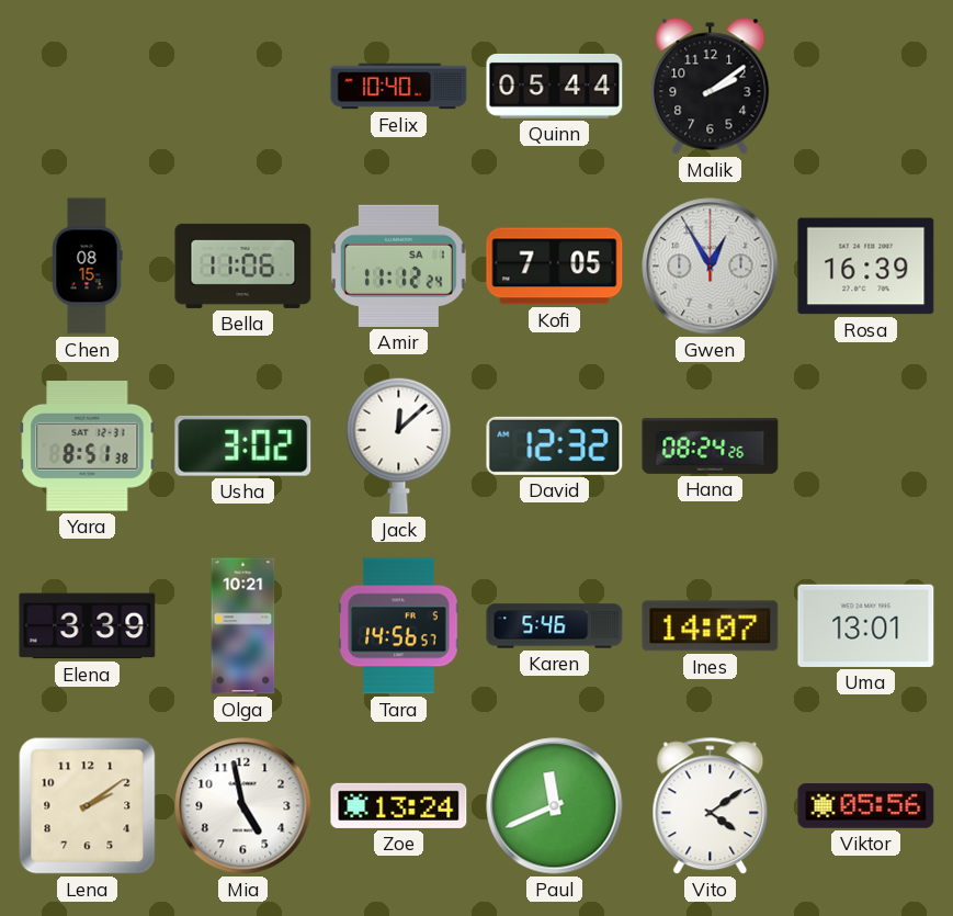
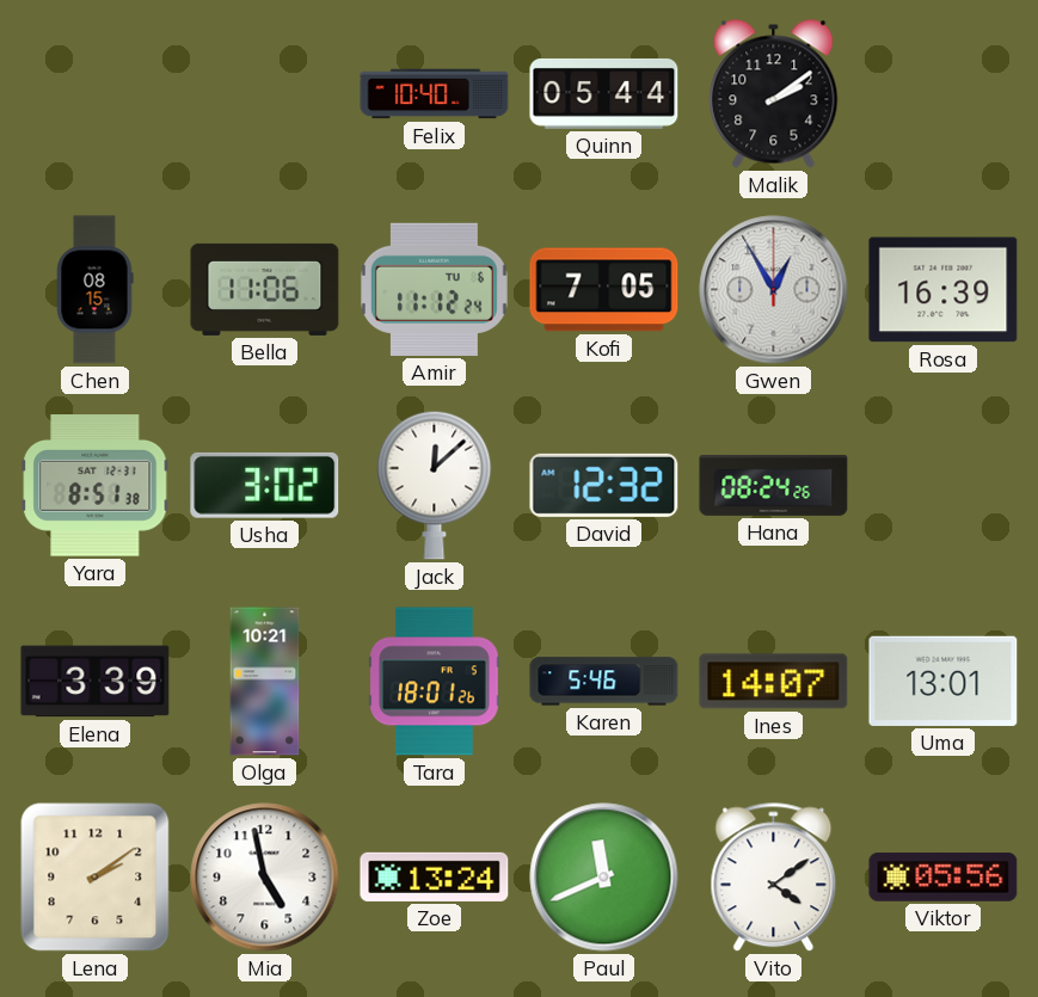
Amir date: SA 1 -> TU 6 (434, 289)
Tara: 14:56 -> 18:01 (435, 682)
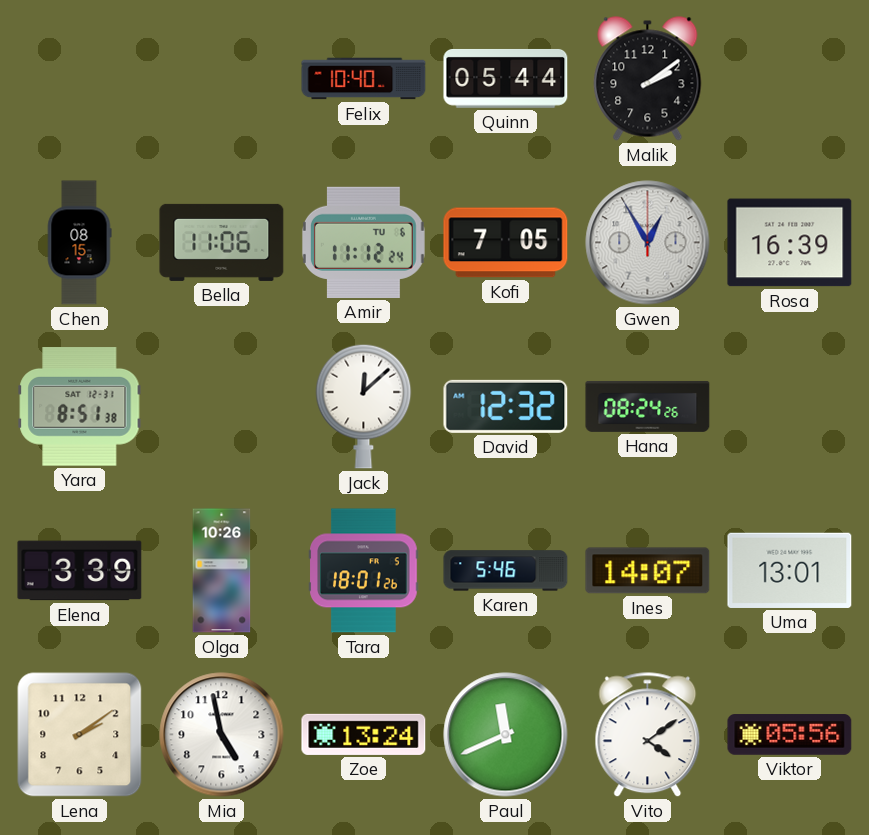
Usha: 3:02 -> none (265, 485)
Olga: 10:21 -> 10:26 (222, 571)
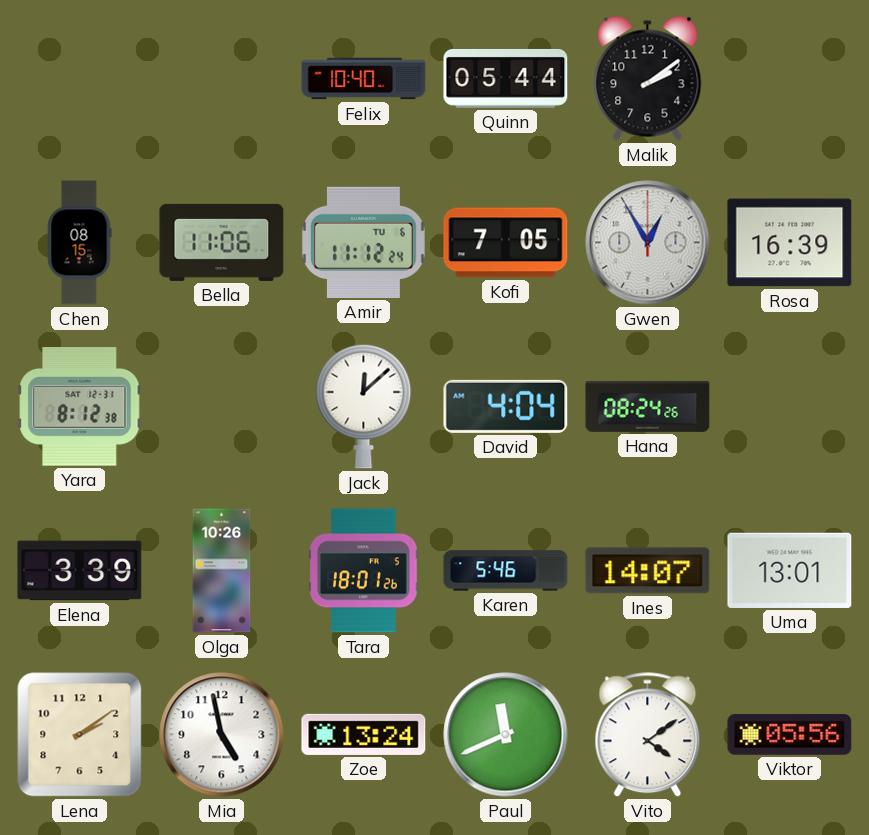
Yara: 8:51 -> 8:12 (80, 407)
David: 12:32 -> 4:04 (506, 406)
